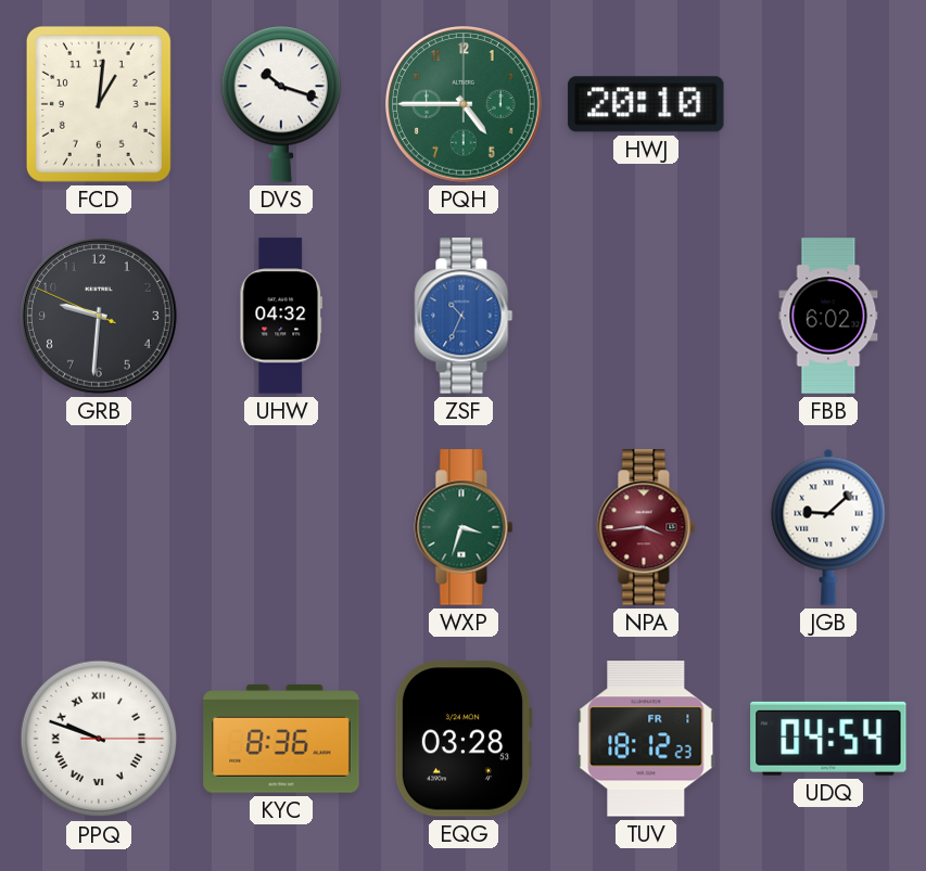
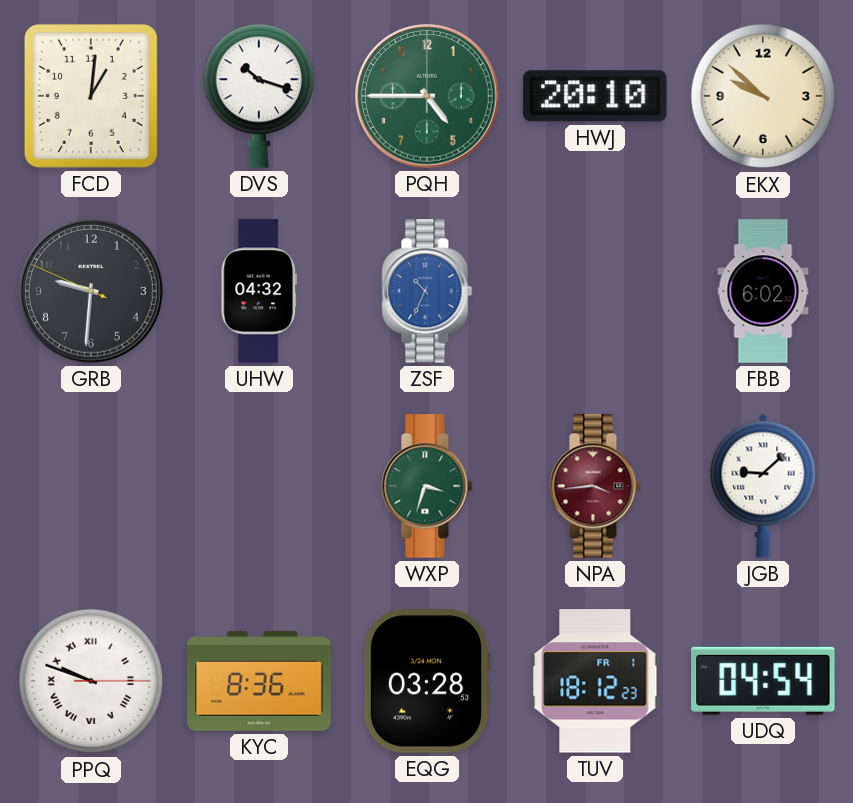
EKX: none -> 9:52 (763, 96)
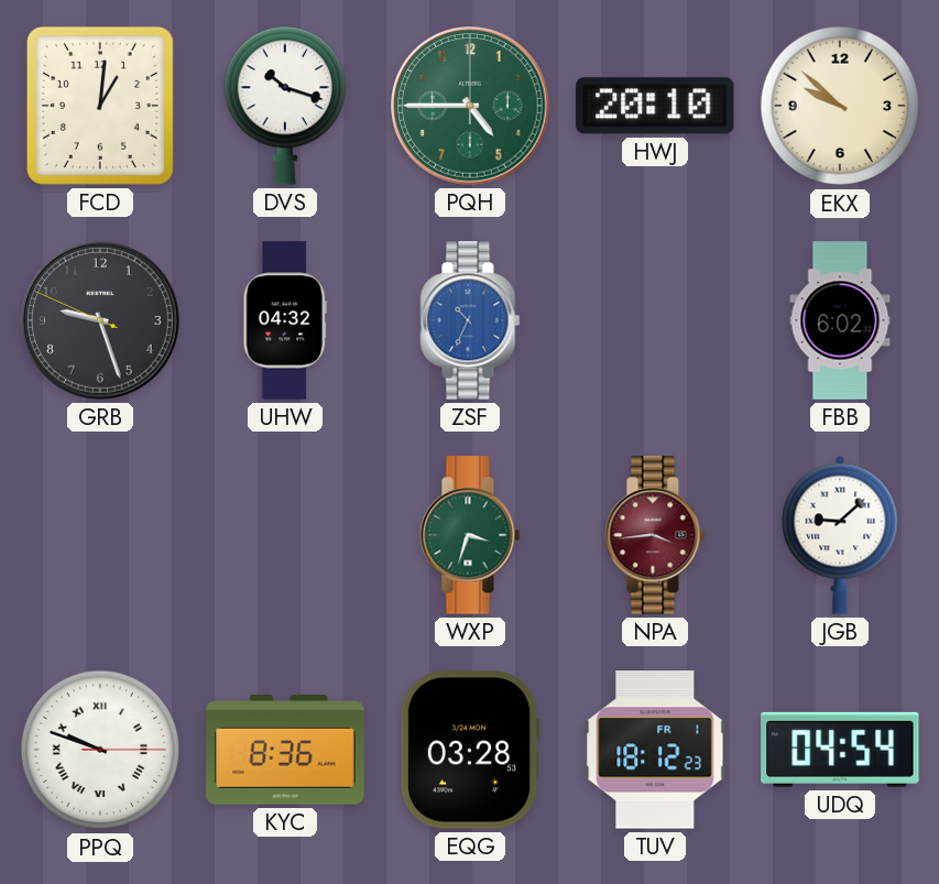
GRB: 9:30 -> 9:26 (101, 321)
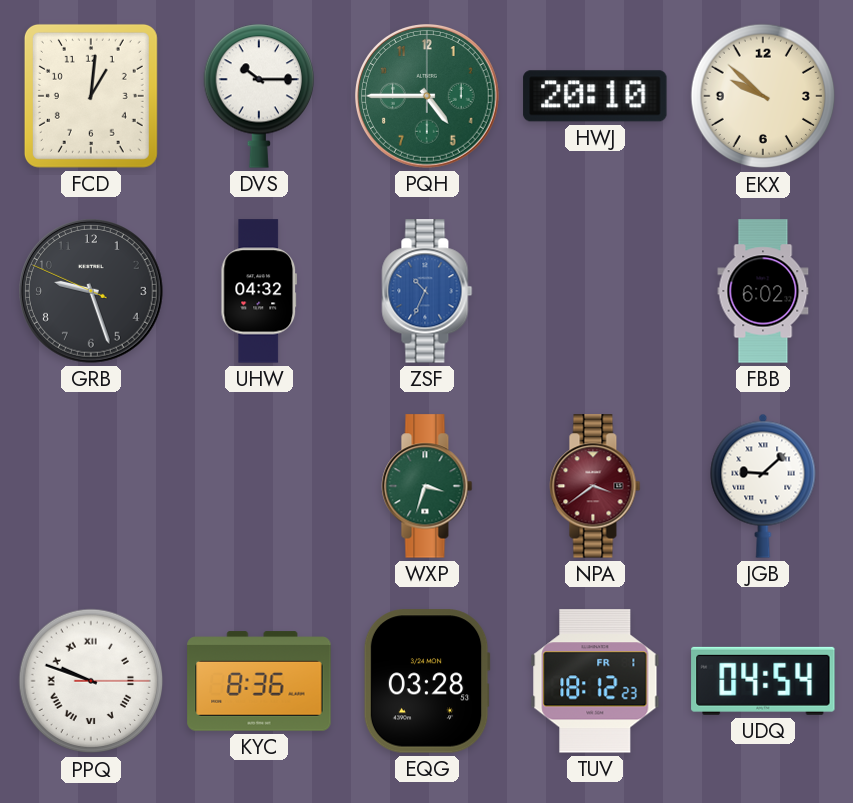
DVS: 10:18 -> 10:15 (258, 96)
NPA: 3:44 -> 3:39 (595, 486)
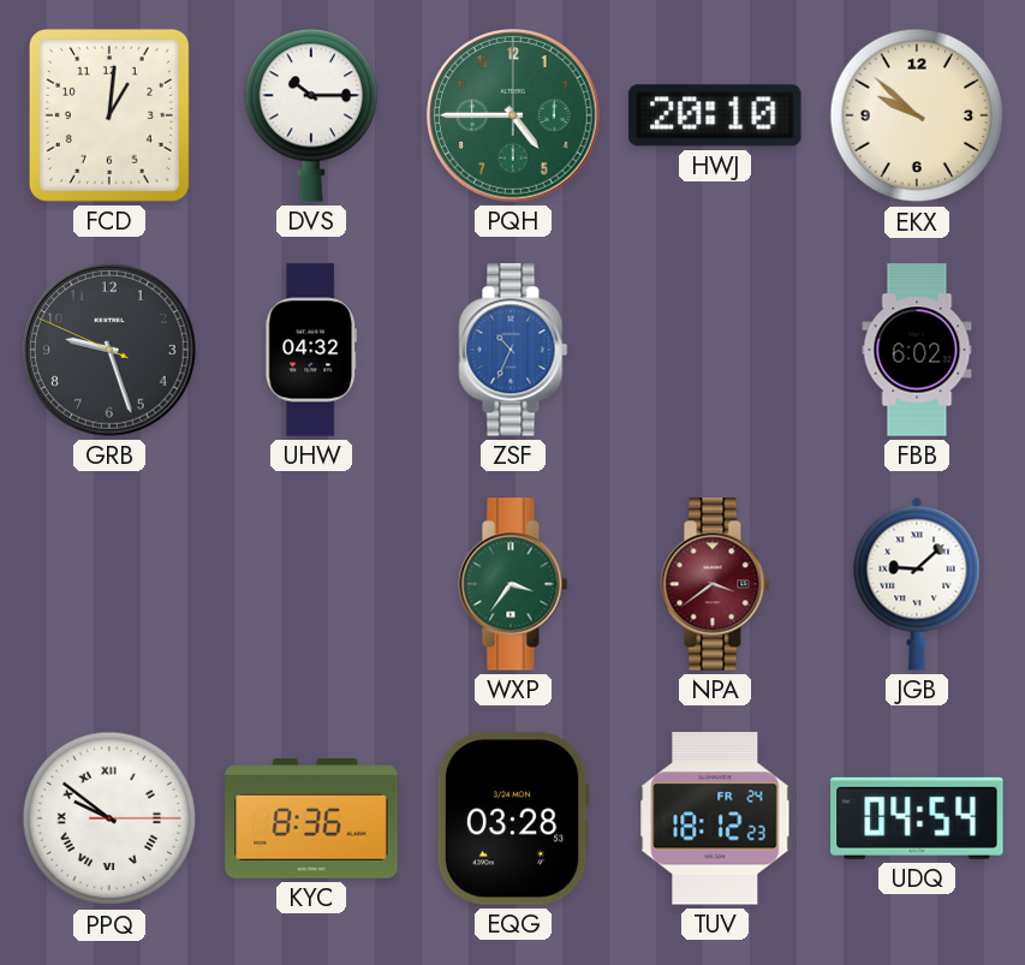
WXP: 3:33 -> 3:36 (513, 584)
PPQ: 9:48 -> 9:51 (109, 818)
TUV date: FR 1 -> FR 24 (715, 818)
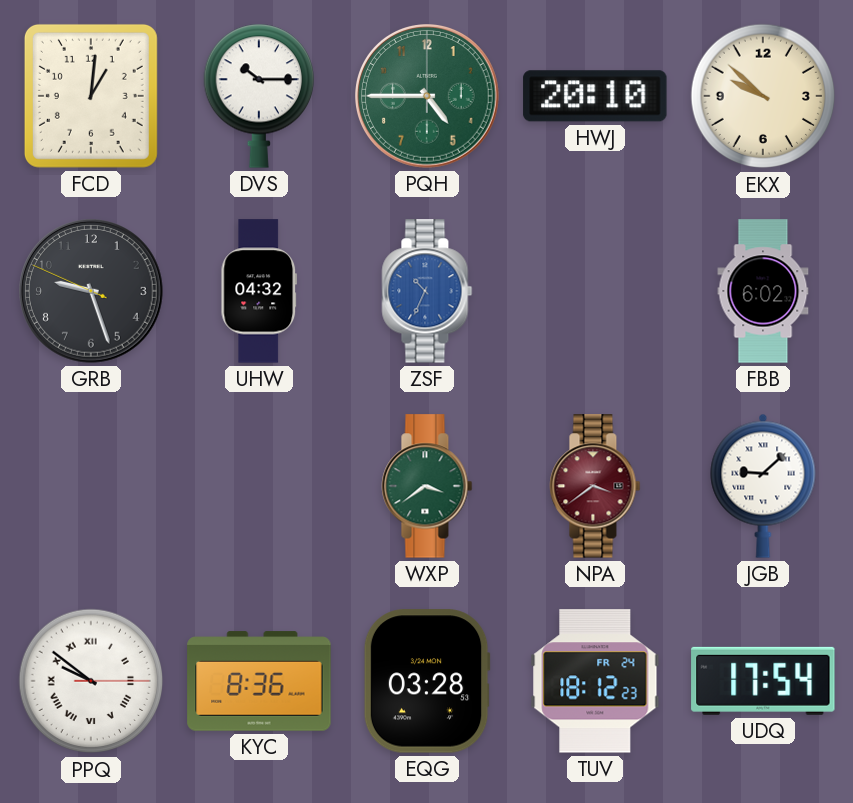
WXP: 3:36 -> 3:39 (427, 486)
UDQ: 04:54 -> 17:54 (763, 681)
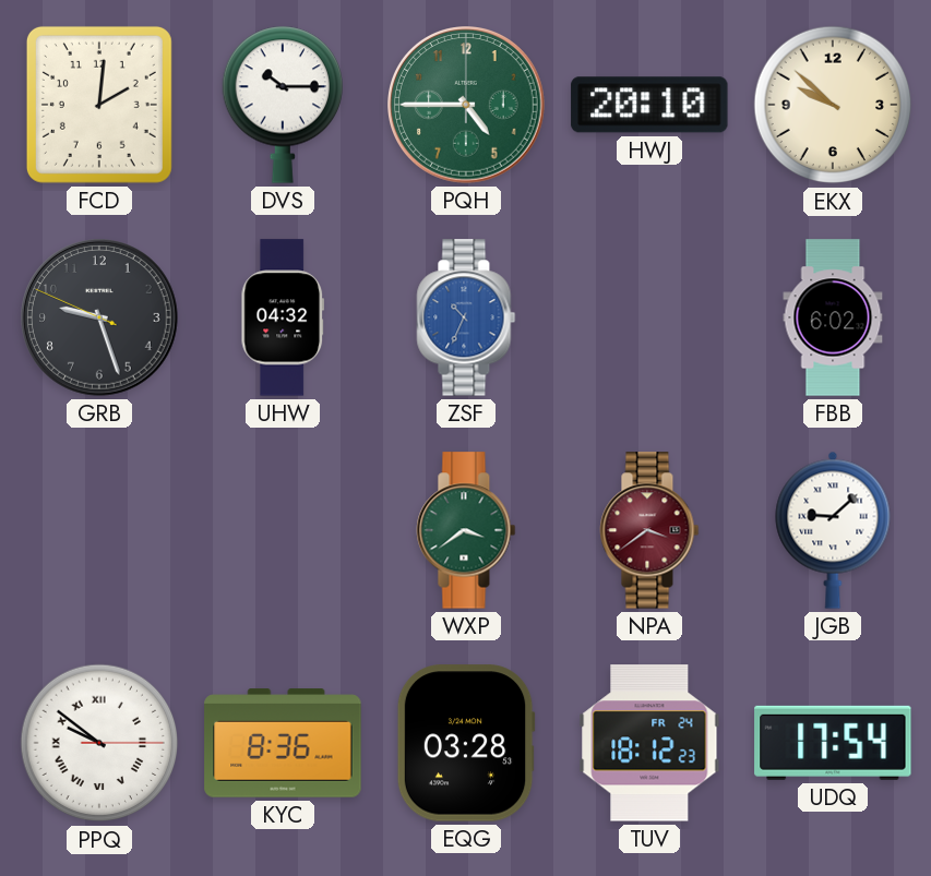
FCD: 1:01 -> 2:01 (99, 105)
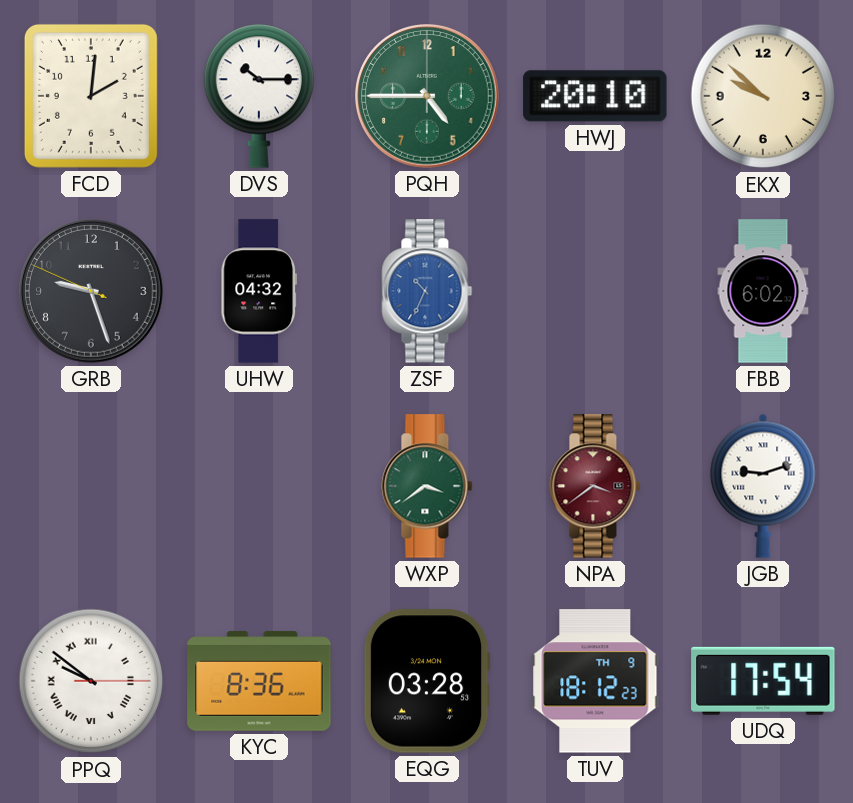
JGB: 9:08 -> 9:12 (763, 486)
TUV date: FR 24 -> TH 9 (595, 681)
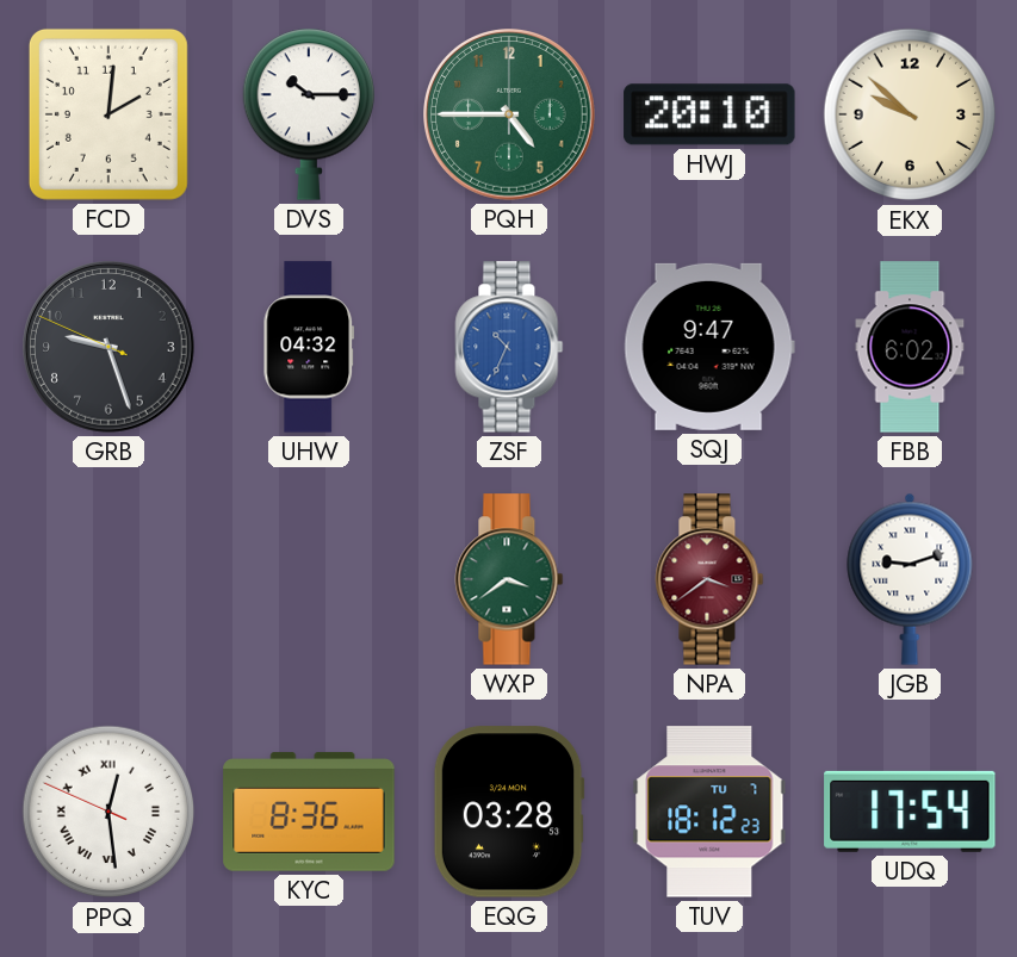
SQJ: none -> 9:47 (709, 347)
PPQ: 9:51 -> 12:28 (108, 812)
TUV date: TH 9 -> TU 7 (709, 812)
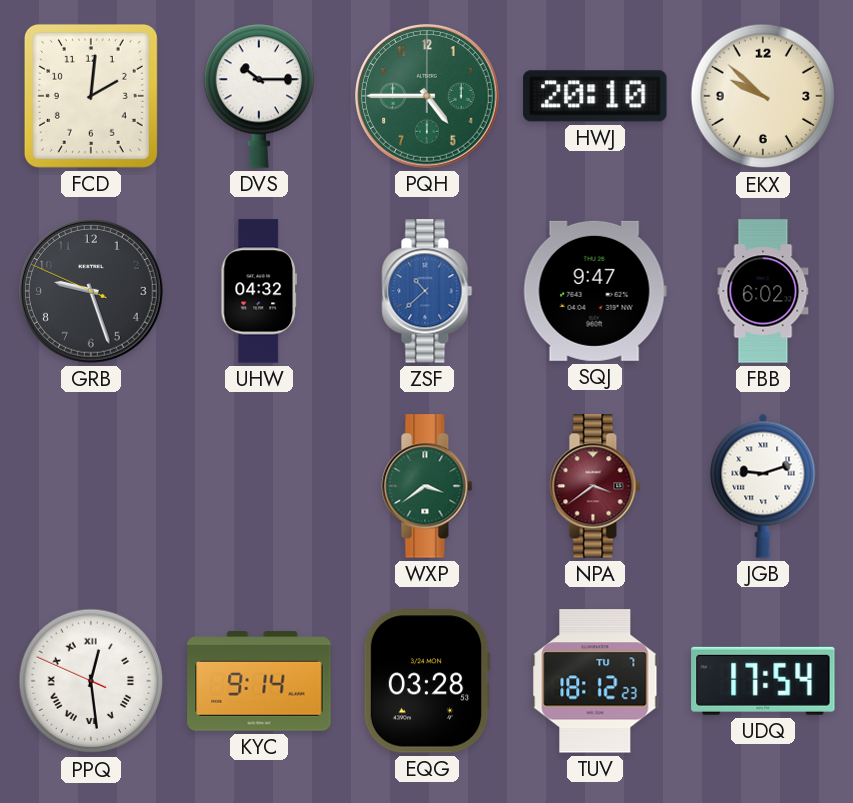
ZSF: 10:34 -> 10:38 (427, 291)
KYC: 8:36 -> 9:14 (259, 681)
